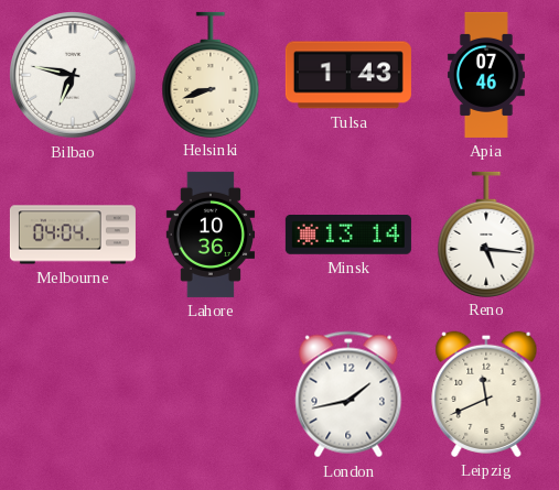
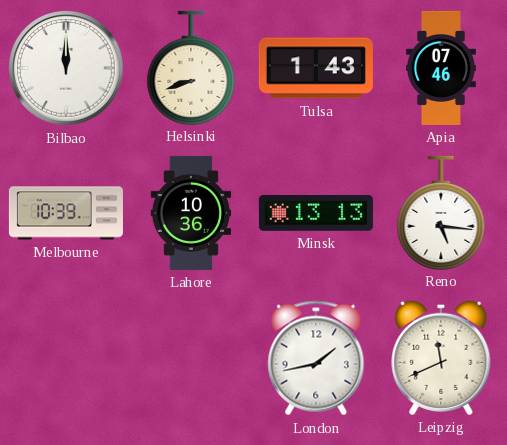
Bilbao: 6:47 -> 12:00 (66, 68)
Melbourne: 04:04 -> 10:39 (66, 213)
Minsk: 13:14 -> 13:13 (316, 214)
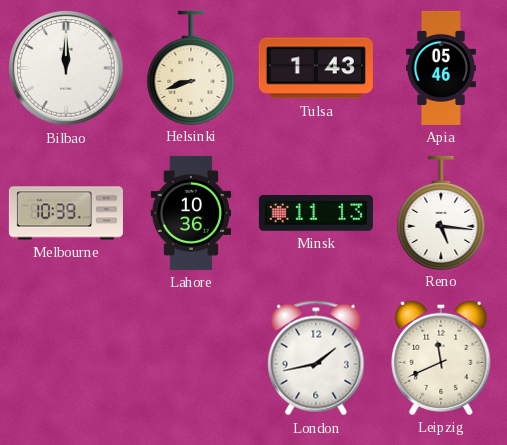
Apia: 07:46 -> 05:46 (441, 68)
Minsk: 13:13 -> 11:13 (316, 214)
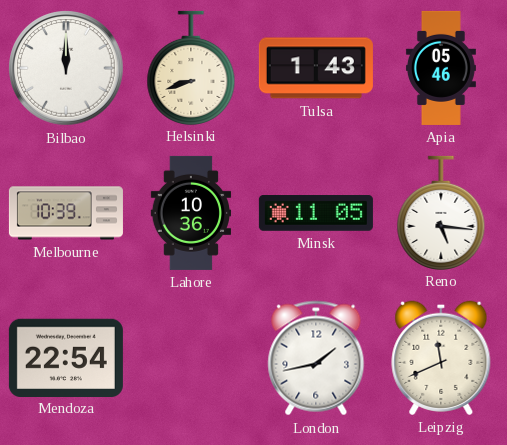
Minsk: 11:13 -> 11:05 (316, 214)
Mendoza: none -> 22:54 (66, 357)
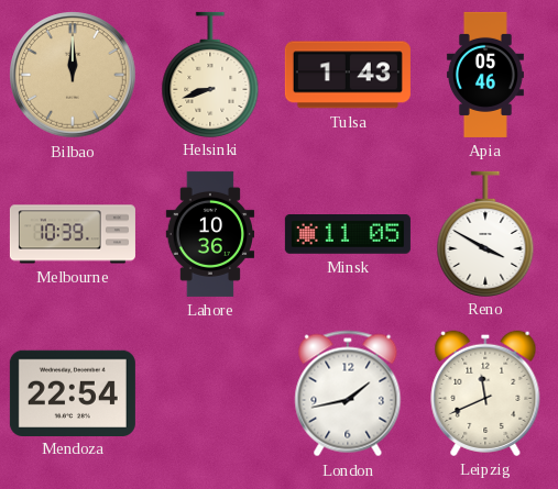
Bilbao dial: white -> champagne (73, 75)
Reno: 5:16 -> 3:50 (485, 233)
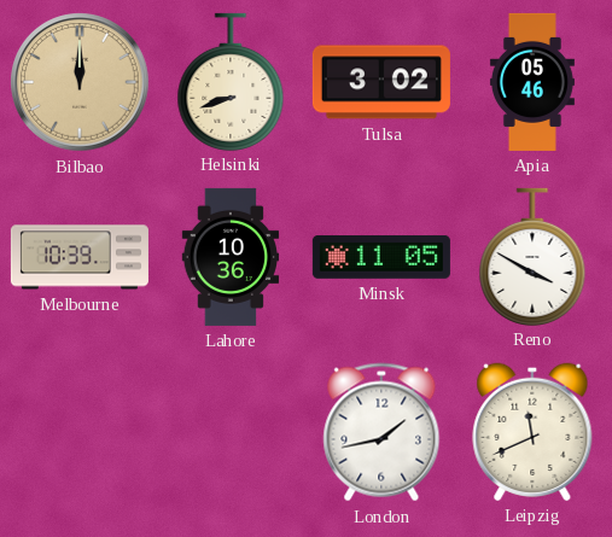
Tulsa: 1:43 -> 3:02 (381, 82)
Mendoza: 22:54 -> none (73, 392)
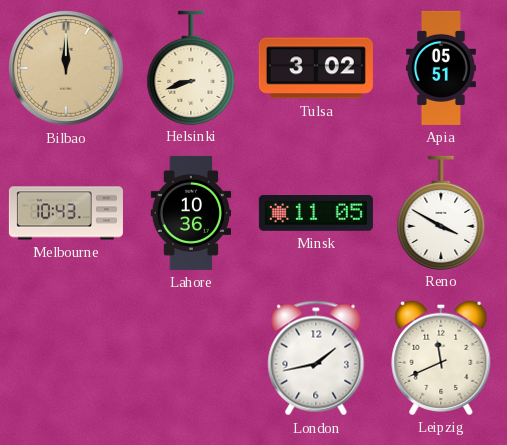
Apia: 05:46 -> 05:51 (441, 68)
Melbourne: 10:39 -> 10:43 (66, 213)
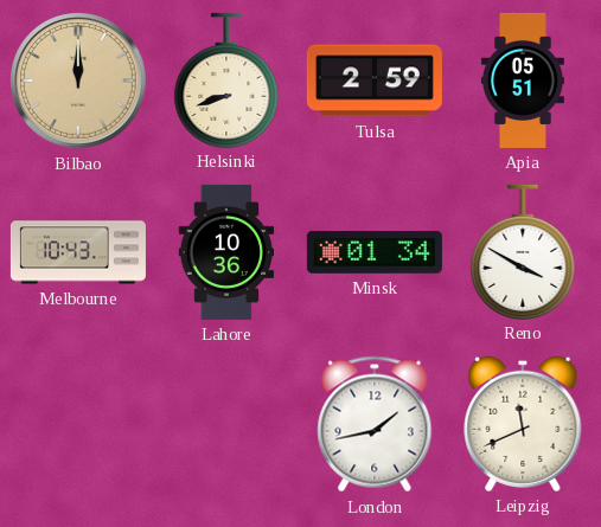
Tulsa: 3:02 -> 2:59 (375, 81)
Minsk: 11:05 -> 01:34 (375, 253)
